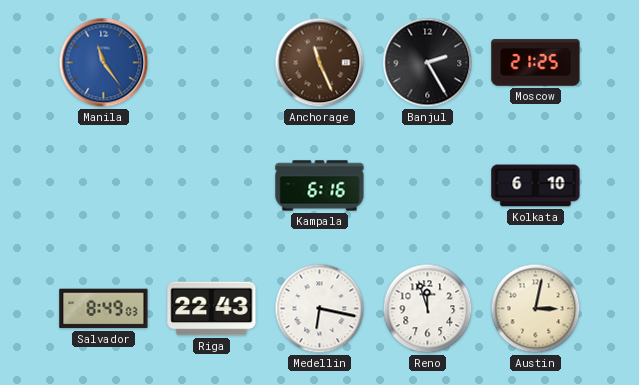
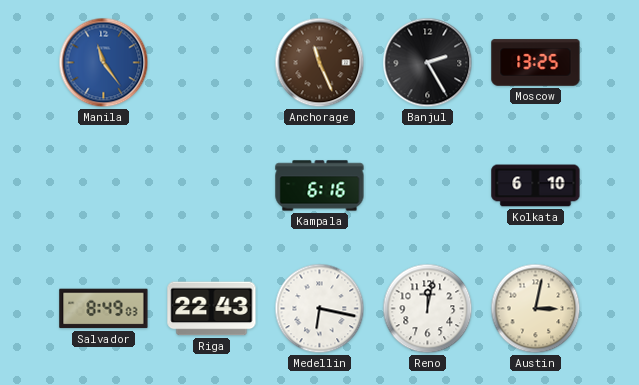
Moscow: 21:25 -> 13:25 (536, 63)
Reno: 11:57 -> 12:02 (428, 309)
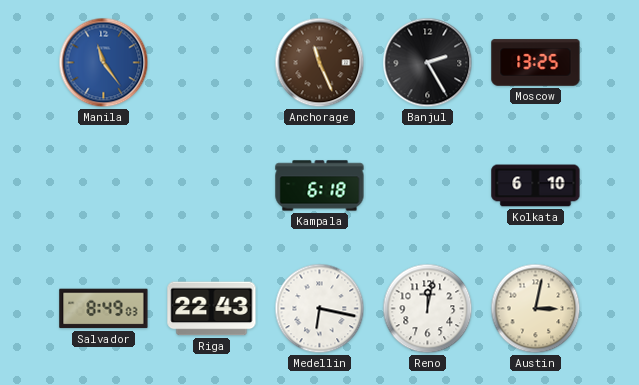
Kampala: 6:16 -> 6:18 (320, 186)
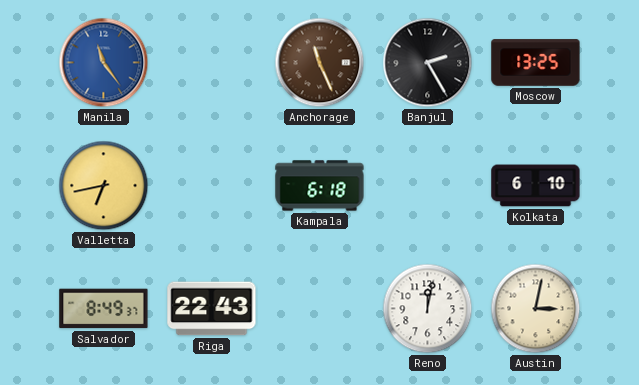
Valletta: none -> 6:43 (104, 186)
Salvador: 8:49:03 -> 8:49:37 (104, 309)
Medellin: 6:17 -> none (320, 309)
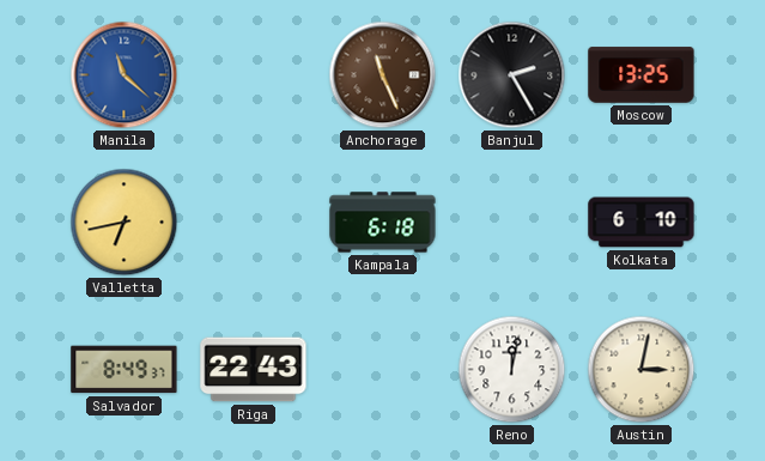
Manila: 11:24 -> 11:22 (125, 75)
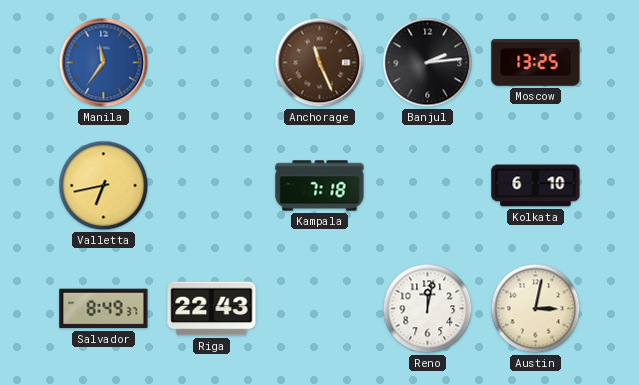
Manila: 11:22 -> 11:36 (104, 63)
Banjul: 2:25 -> 2:14 (428, 63)
Kampala: 6:18 -> 7:18 (320, 186)
